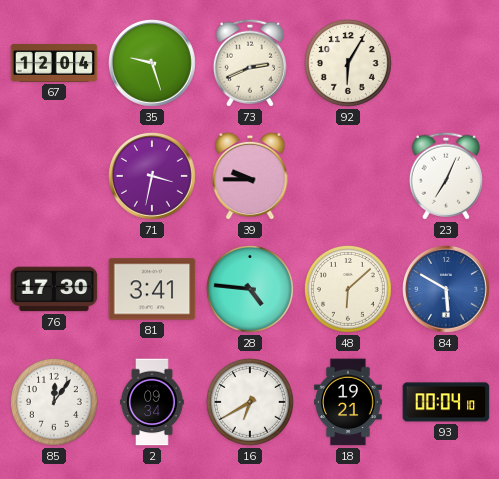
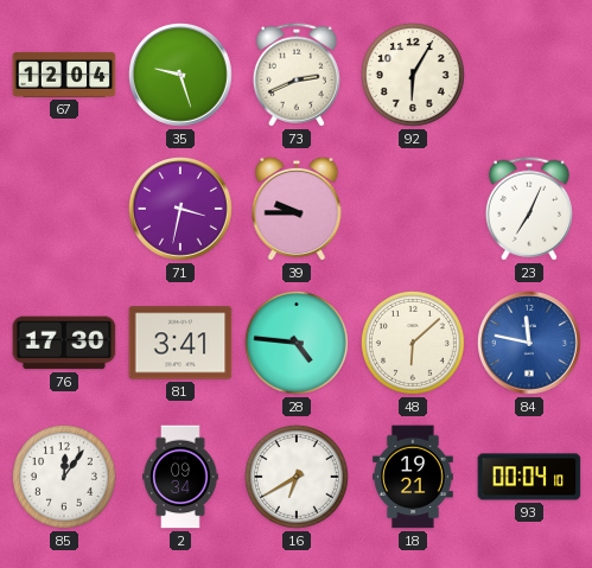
84: 5:50 -> 11:47 (530, 344)
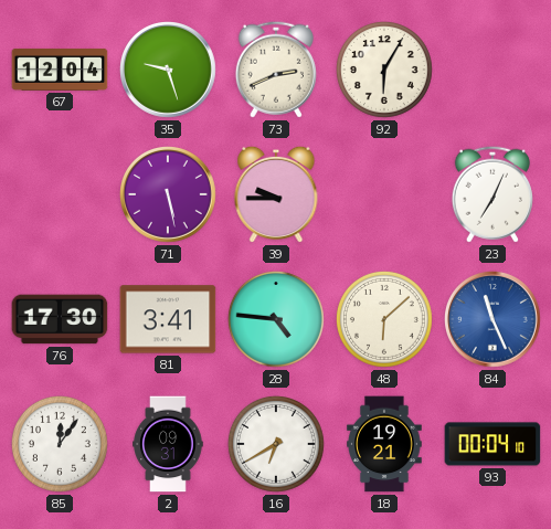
71: 3:32 -> 5:28 (169, 195)
84: 11:47 -> 11:26 (494, 320)
2: 09:34 -> 09:31 (168, 444)
